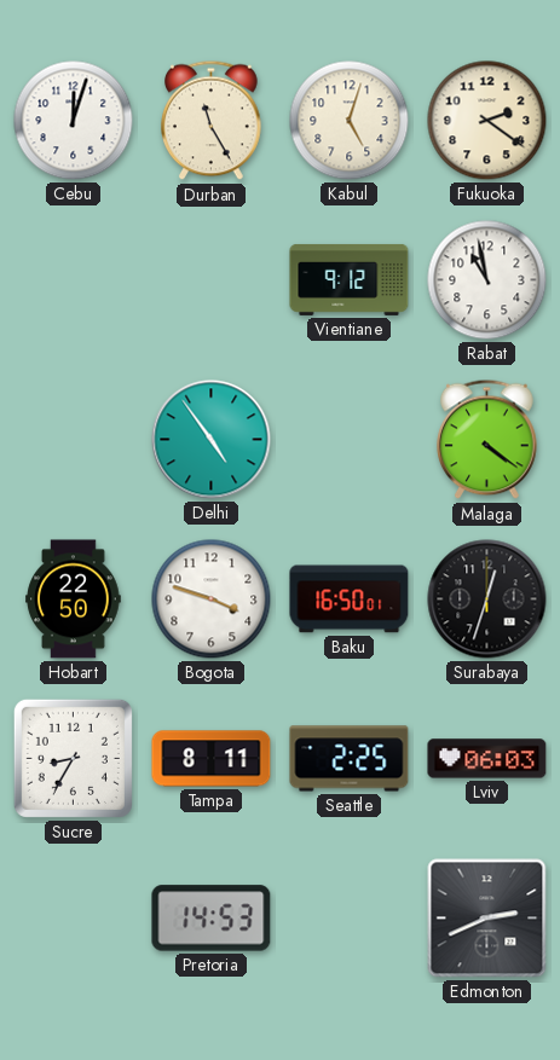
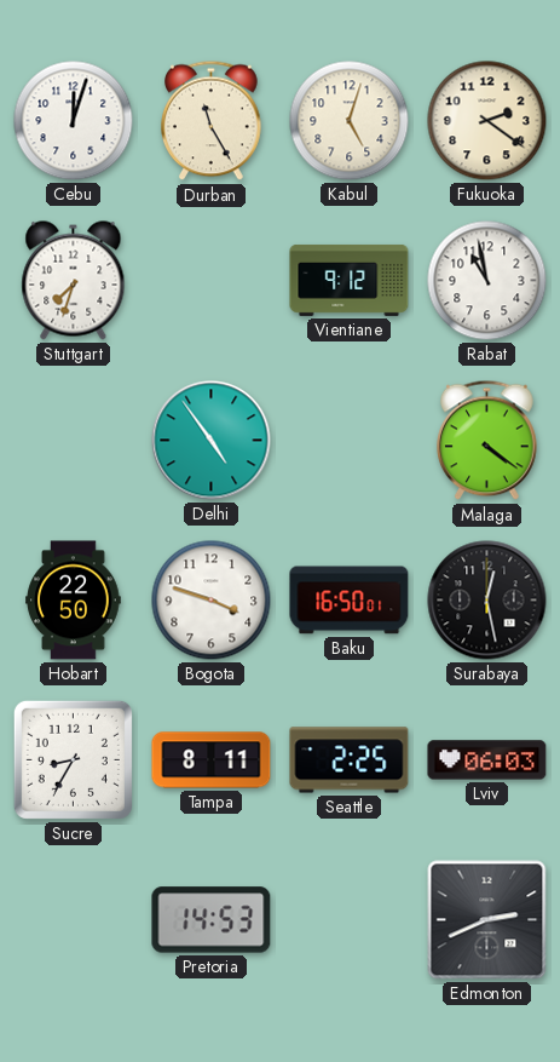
Stuttgart: none -> 7:33 (74, 281)
Surabaya: 12:33 -> 12:28 (487, 601)
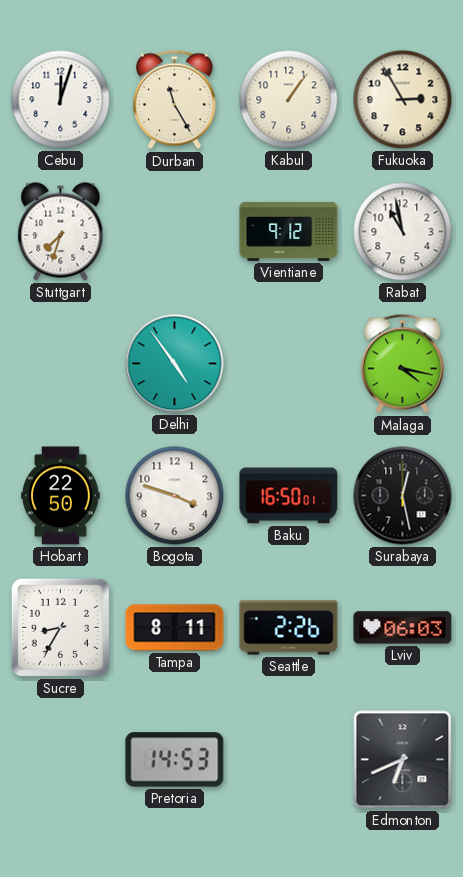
Kabul: 5:03 -> 1:06 (289, 100)
Fukuoka: 2:21 -> 2:55 (403, 100)
Malaga: 4:21 -> 4:17 (403, 364)
Seattle: 2:25 -> 2:26 (289, 628)
Edmonton: 2:41 -> 6:41 (403, 760)
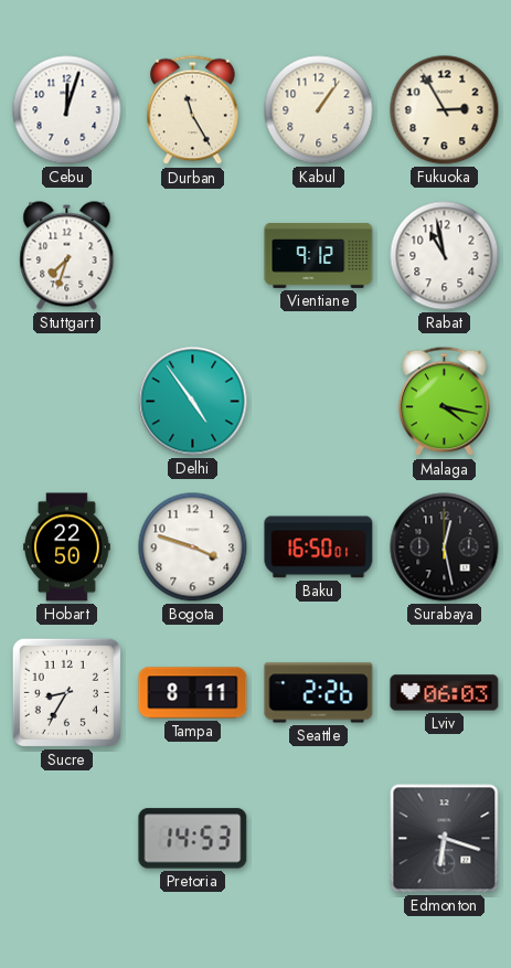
Edmonton: 6:41 -> 6:18 (445, 839)
